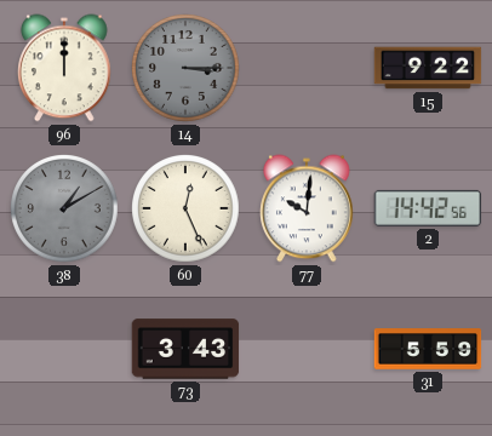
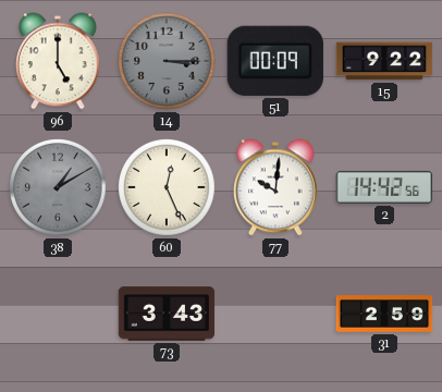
96: 12:00 -> 5:00 (58, 61)
51: none -> 00:09 (275, 61)
31: 5:59 -> 2:59 (384, 314)
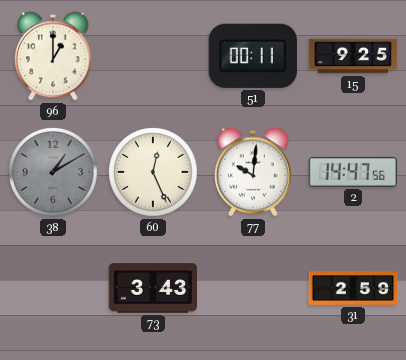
96: 5:00 -> 1:00 (53, 56)
14: 3:15 -> none (167, 61)
51: 00:09 -> 00:11 (253, 56)
15: 9:22 -> 9:25 (353, 56)
2: 14:42 -> 14:47 (353, 172)
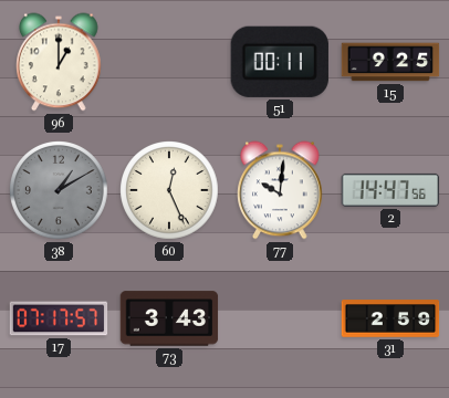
17: none -> 07:17 (59, 318)
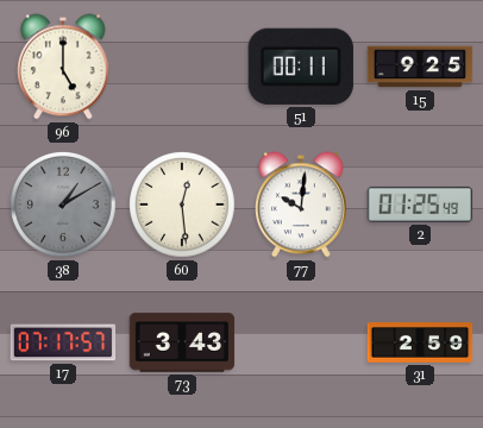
96: 1:00 -> 5:00 (63, 67)
60: 12:26 -> 12:29 (182, 204)
2: 14:47 -> 01:25 (420, 204)
